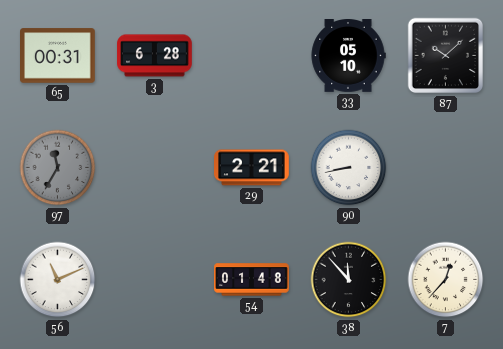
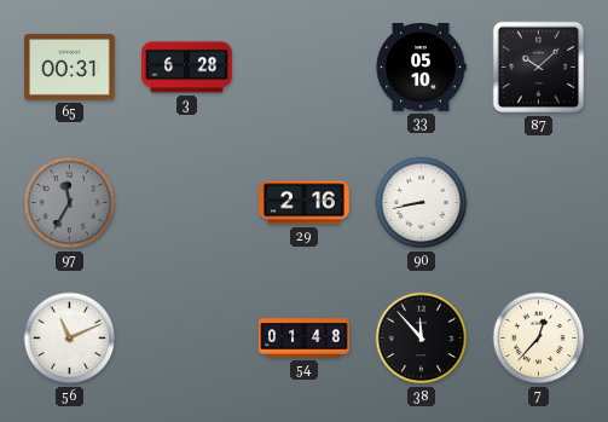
29: 2:21 -> 2:16 (305, 203)
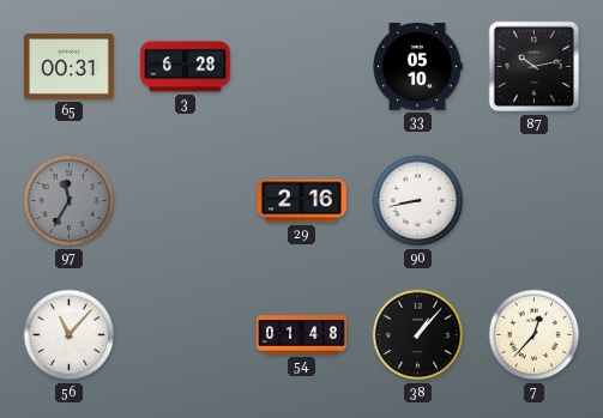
87: 10:08 -> 10:13 (535, 67)
56: 11:11 -> 11:07 (70, 335)
38: 11:53 -> 1:07 (418, 335)
